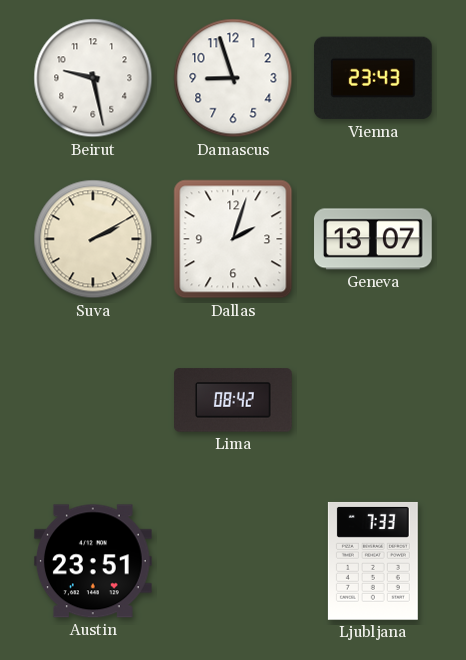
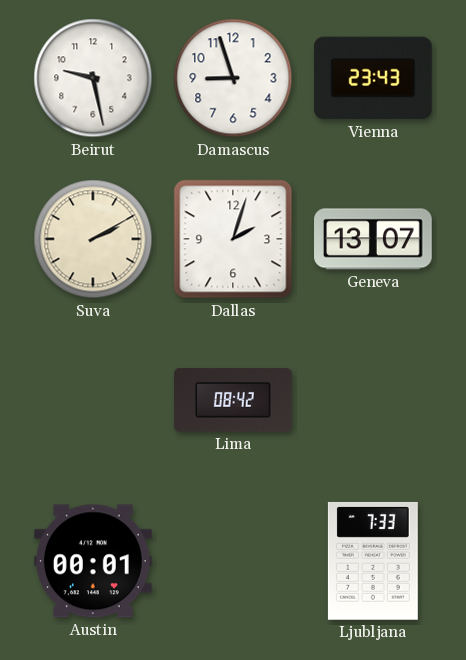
Austin: 23:51 -> 00:01 (93, 561)
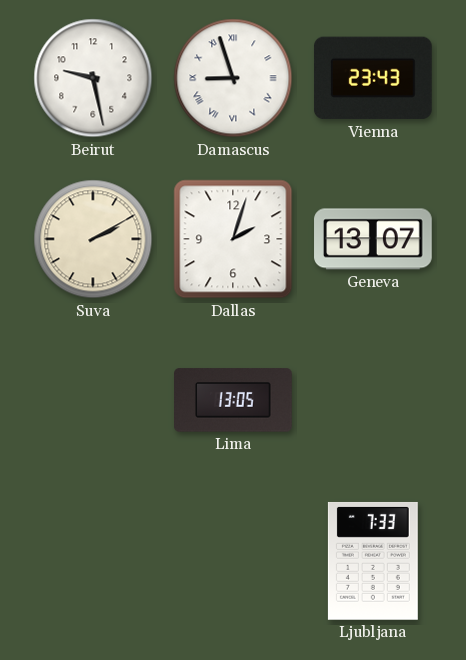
Damascus numerals: Arabic -> Roman (233, 78)
Lima: 08:42 -> 13:05 (234, 400)
Austin: 00:01 -> none (93, 561)
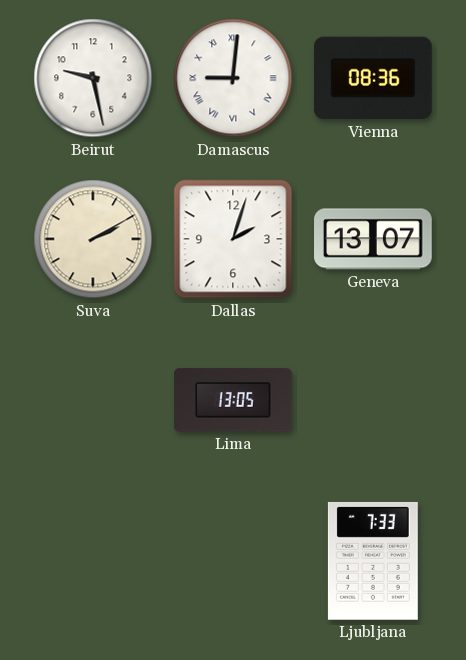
Damascus: 8:57 -> 9:01 (233, 78)
Vienna: 23:43 -> 08:36 (373, 78)
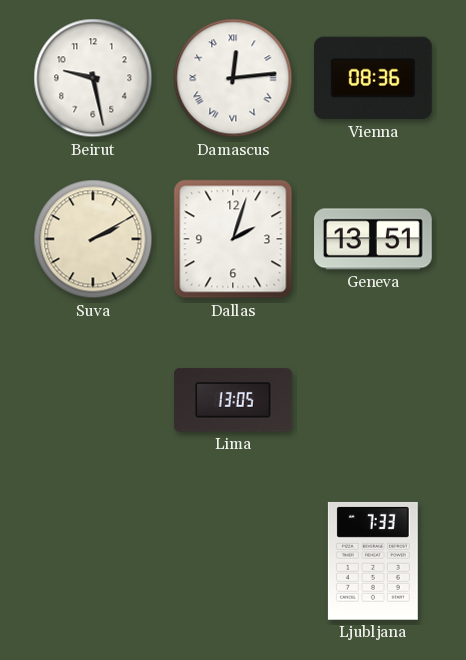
Damascus: 9:01 -> 12:14 (233, 78)
Geneva: 13:07 -> 13:51 (373, 239)
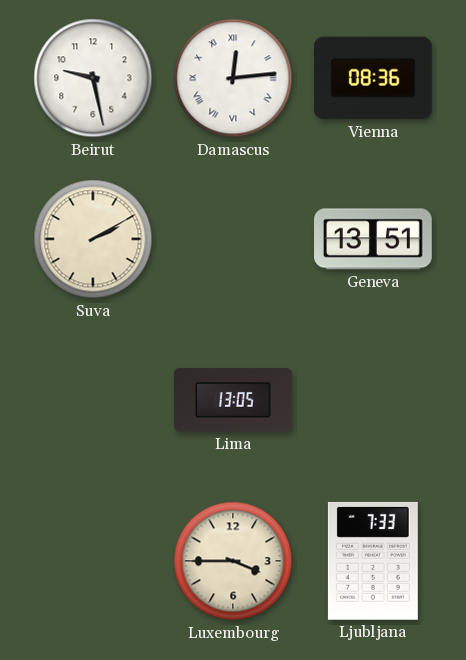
Dallas: 2:03 -> none (233, 239)
Luxembourg: none -> 3:45 (233, 561)
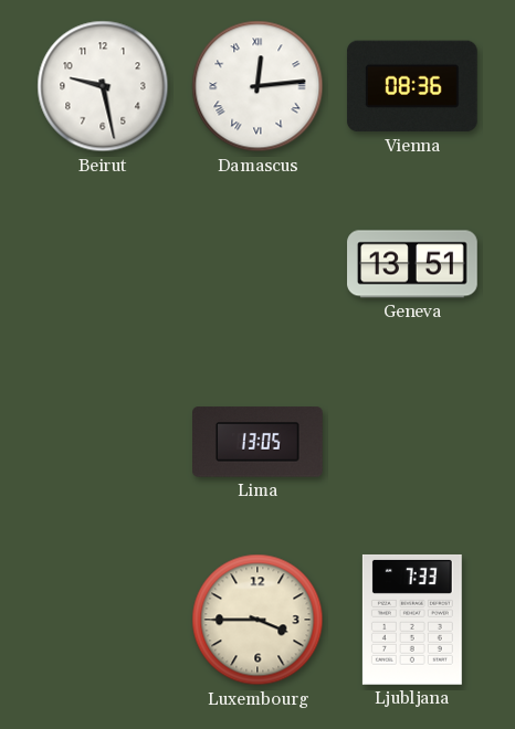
Suva: 2:10 -> none (93, 239)
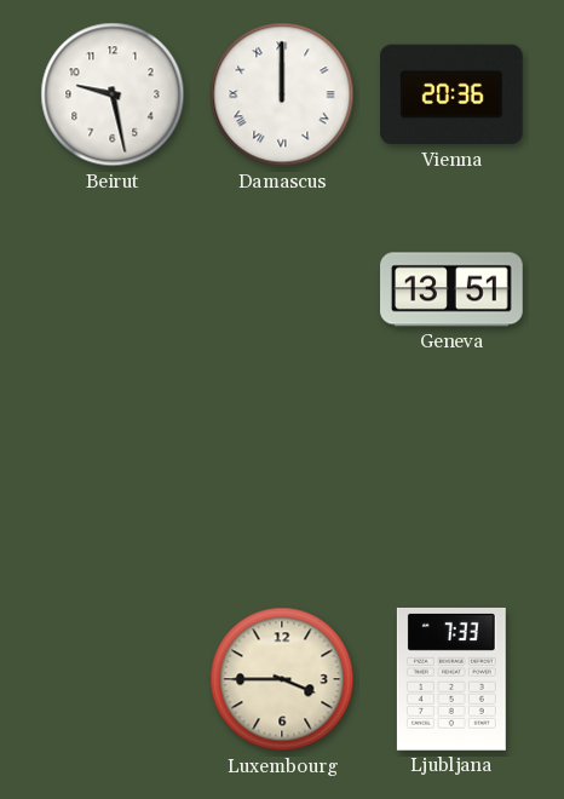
Damascus: 12:14 -> 12:00 (282, 94)
Vienna: 08:36 -> 20:36 (451, 94)
Lima: 13:05 -> none (259, 442)
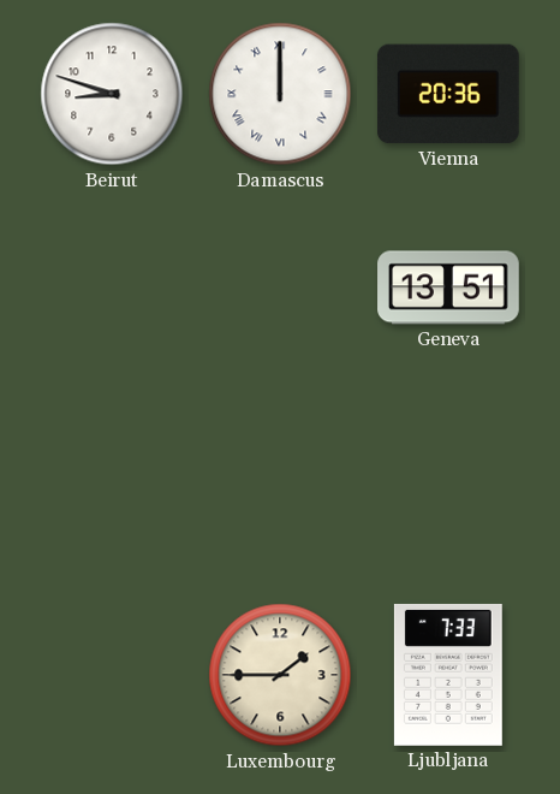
Beirut: 9:28 -> 8:48 (112, 94)
Luxembourg: 3:45 -> 1:45 (280, 675)
